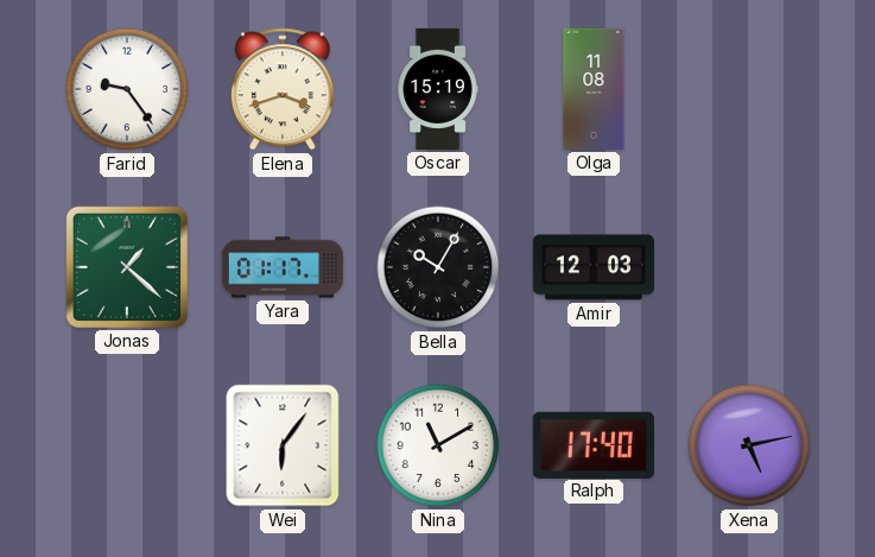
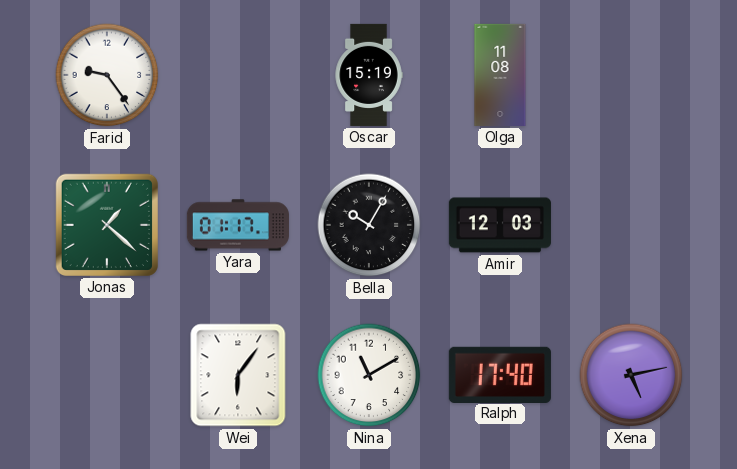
Elena: 3:42 -> none (283, 89)
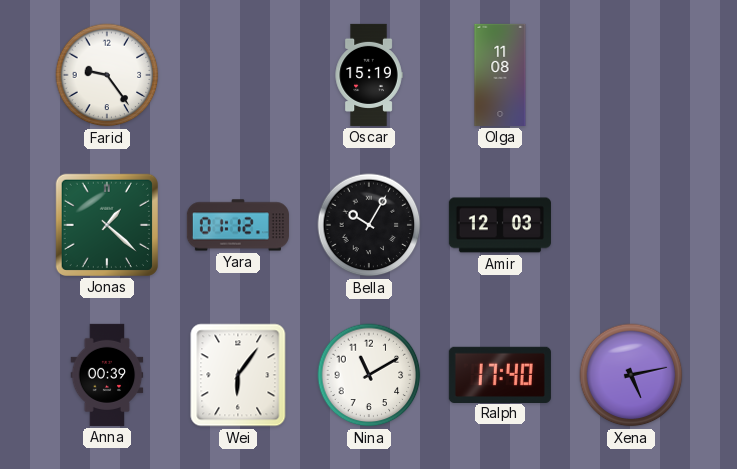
Yara: 01:17 -> 01:12 (238, 225)
Anna: none -> 00:39 (107, 375)
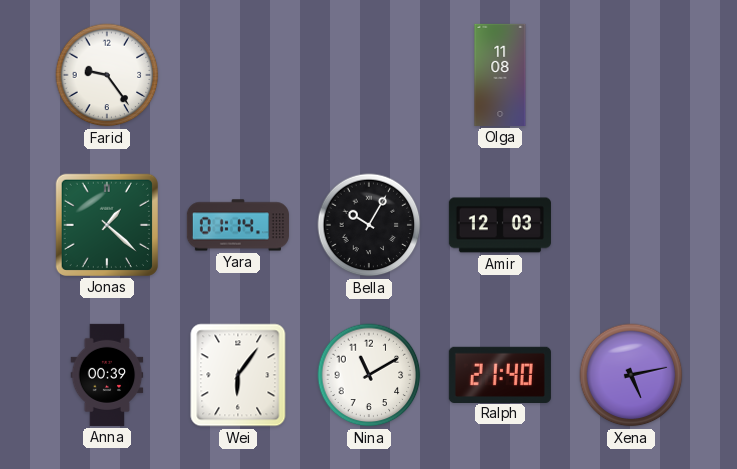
Oscar: 15:19 -> none (369, 75)
Yara: 01:12 -> 01:14 (238, 225)
Ralph: 17:40 -> 21:40 (500, 374)
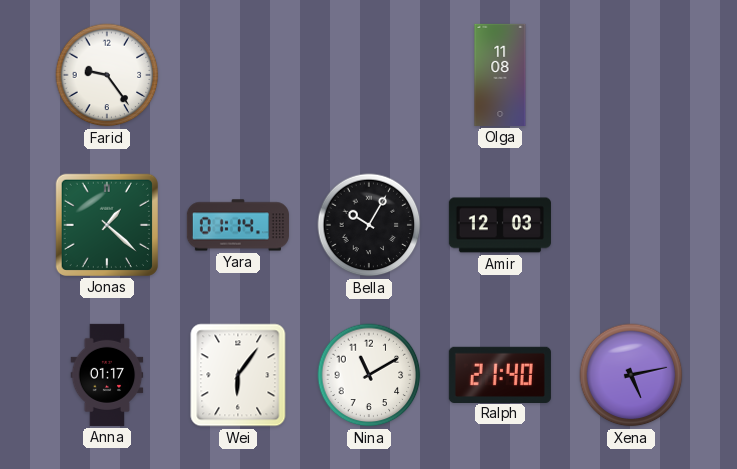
Anna: 00:39 -> 01:17 (107, 375)
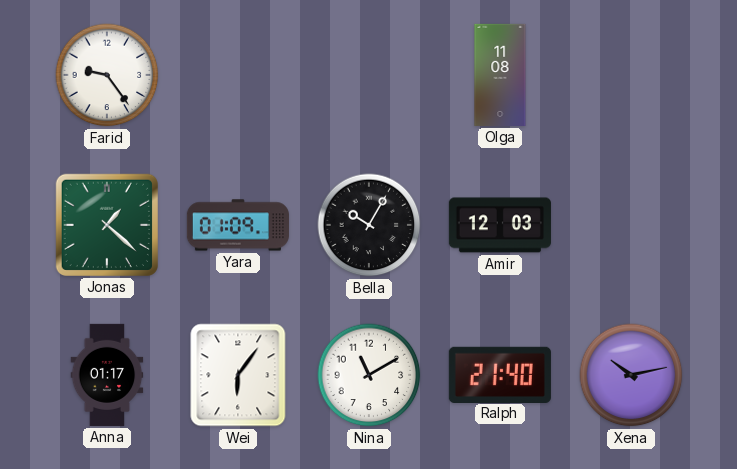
Yara: 01:14 -> 01:09 (238, 225)
Xena: 5:13 -> 10:13 (631, 375)
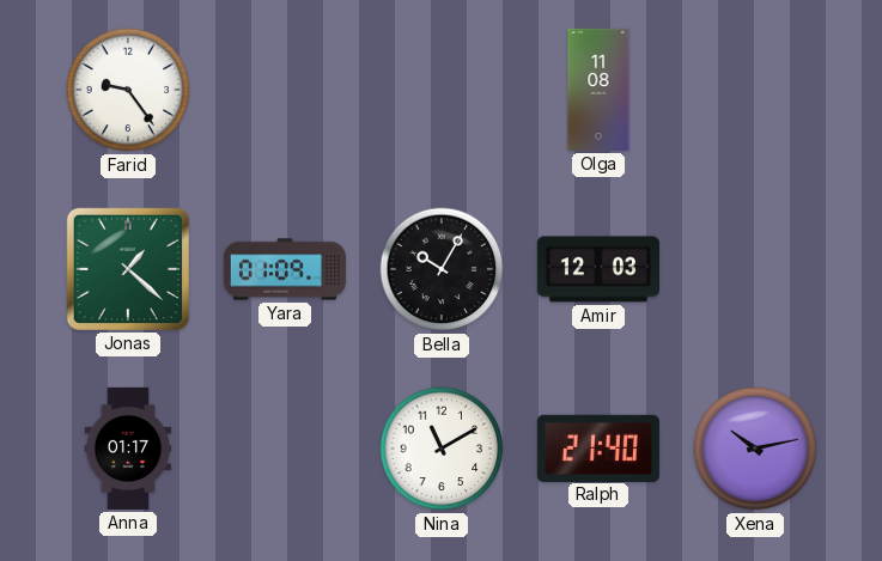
Wei: 6:06 -> none (238, 375)
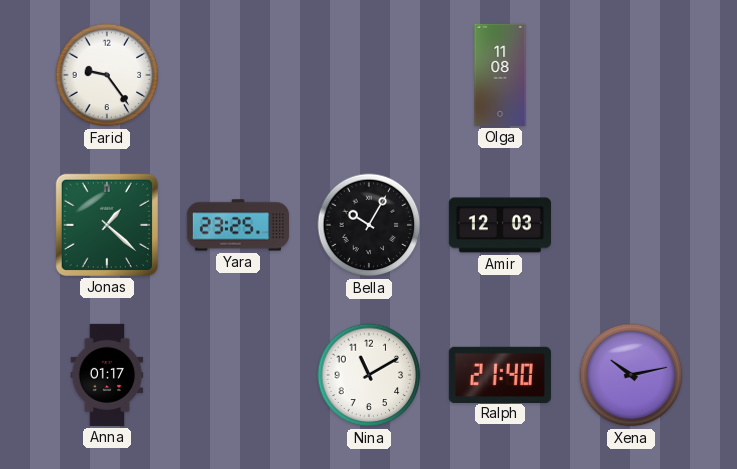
Yara: 01:09 -> 23:25 (238, 225)
